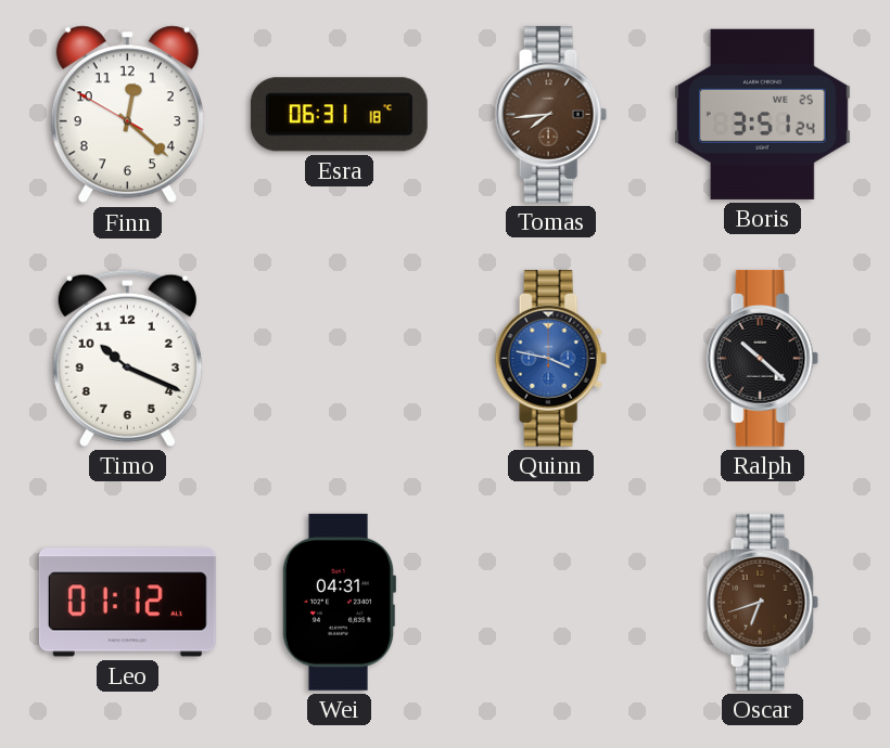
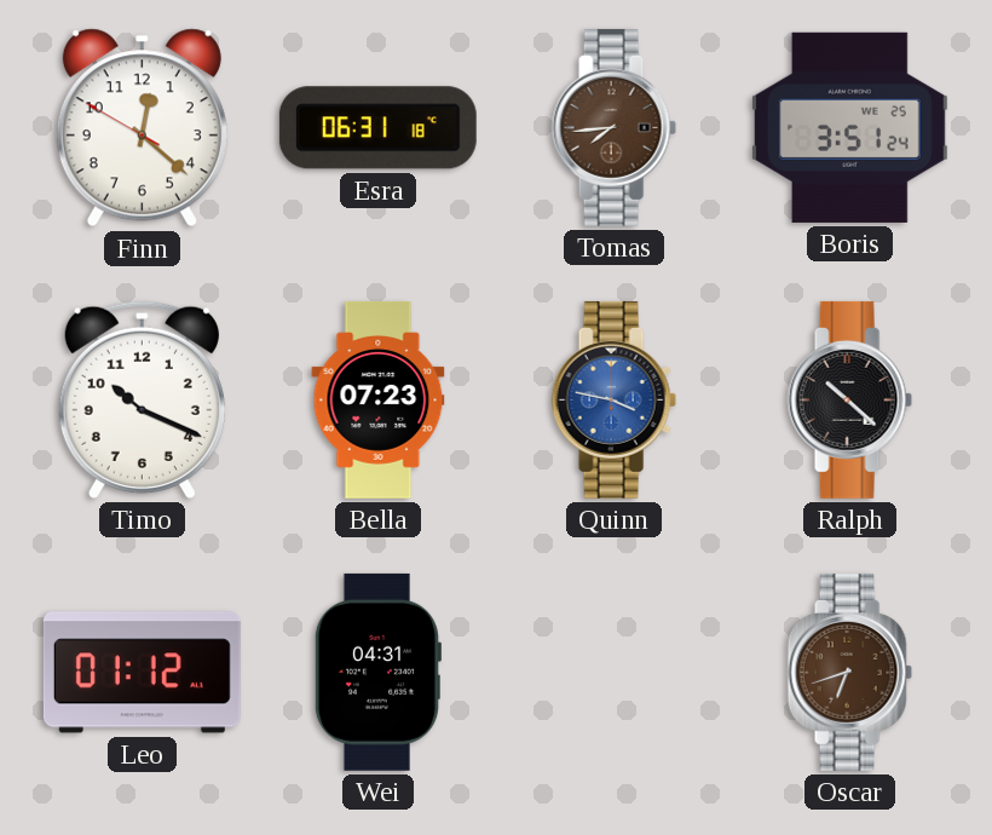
Bella: none -> 07:23 (379, 399)
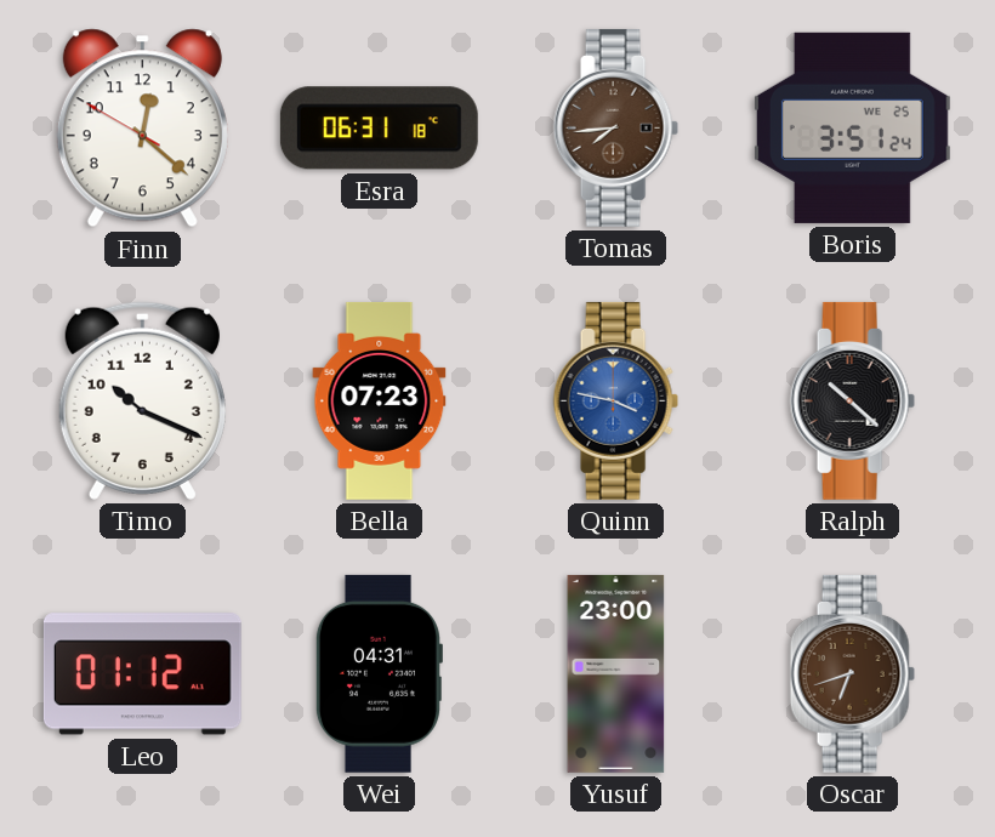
Yusuf: none -> 23:00 (616, 673)
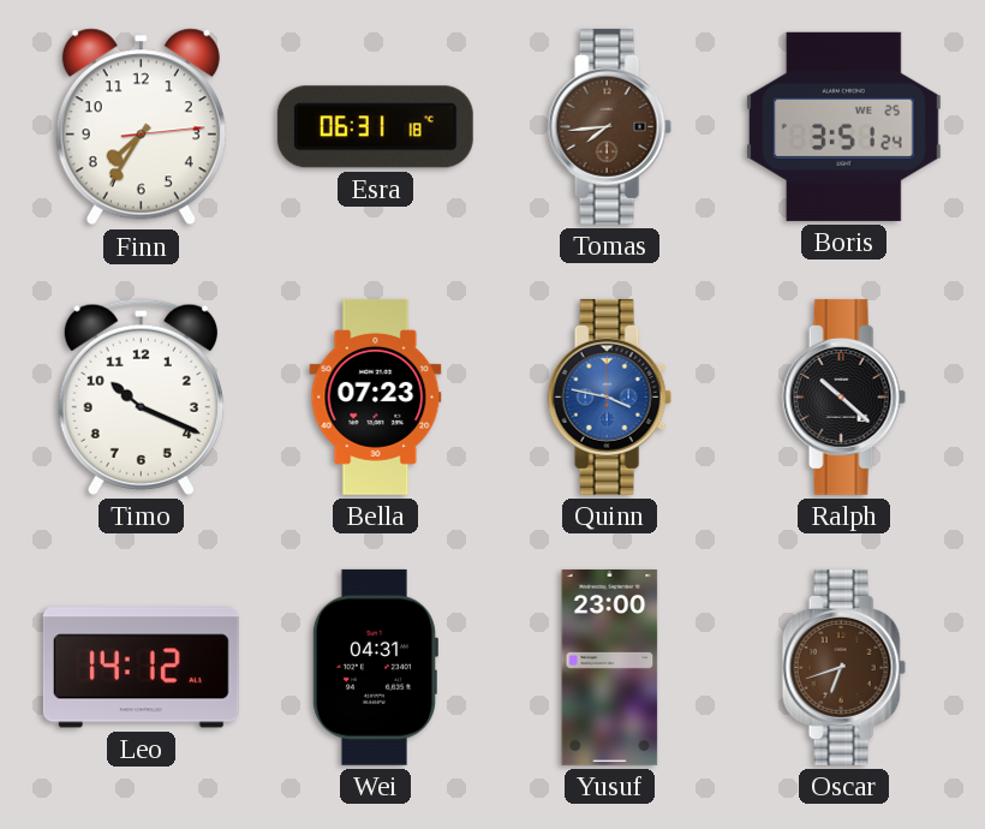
Finn: 12:21 -> 7:35 (141, 127)
Leo: 01:12 -> 14:12 (141, 668)
